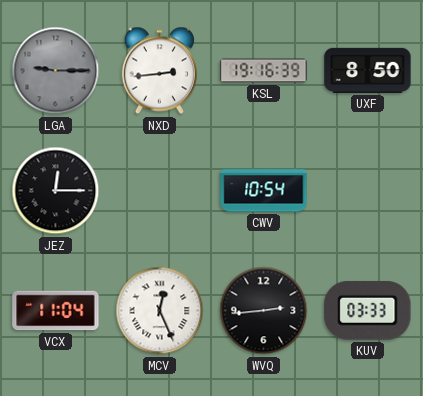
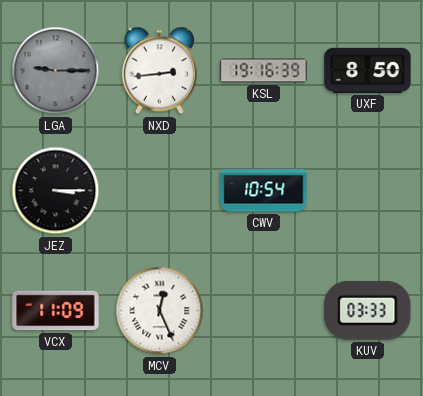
JEZ: 12:15 -> 3:15 (56, 191)
VCX: 11:04 -> 11:09 (56, 311)
WVQ: 2:44 -> none (264, 311)
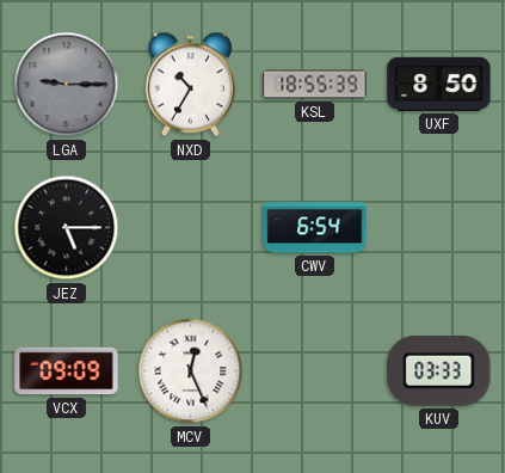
NXD: 2:44 -> 10:35 (190, 85)
KSL: 19:16 -> 18:55 (315, 85)
JEZ: 3:15 -> 5:15 (67, 228)
CWV: 10:54 -> 6:54 (315, 228)
VCX: 11:09 -> 09:09 (67, 371)
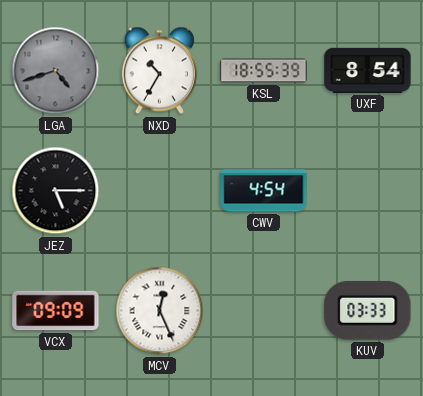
LGA: 9:15 -> 4:42 (56, 71)
UXF: 8:50 -> 8:54 (368, 70)
CWV: 6:54 -> 4:54 (264, 191)
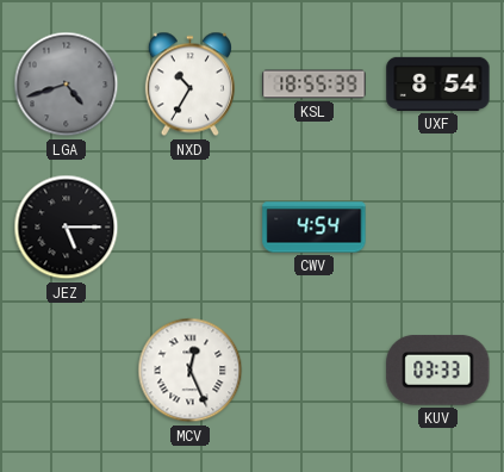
VCX: 09:09 -> none (56, 311)
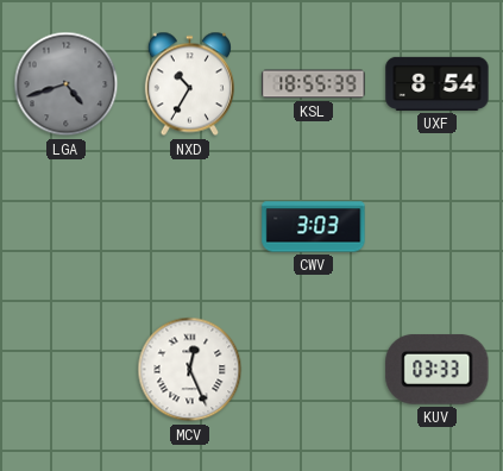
JEZ: 5:15 -> none (67, 228)
CWV: 4:54 -> 3:03 (314, 227)
